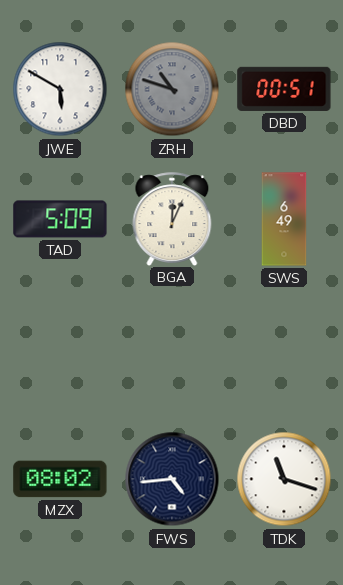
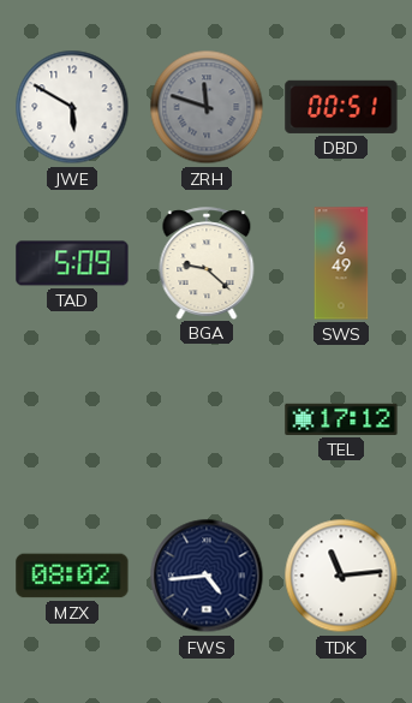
ZRH: 10:48 -> 11:48 (207, 107)
BGA: 12:04 -> 9:22 (207, 263)
TEL: none -> 17:12 (341, 419)
TDK: 11:18 -> 11:14 (341, 576)
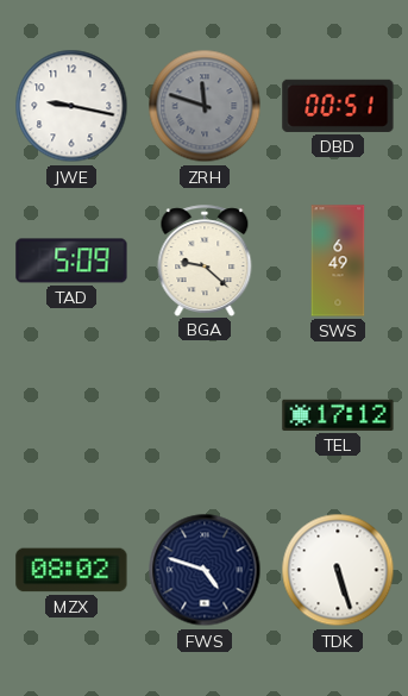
JWE: 5:50 -> 9:17 (71, 106)
FWS: 4:44 -> 4:48 (205, 570)
TDK: 11:14 -> 5:27 (338, 570)
